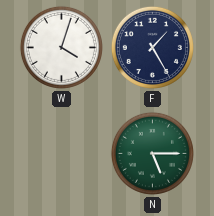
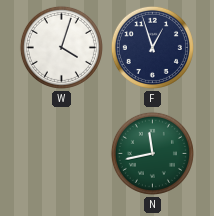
F: 1:25 -> 12:57 (152, 47)
N: 5:15 -> 11:43 (152, 153)
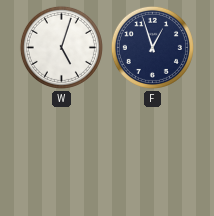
W: 4:03 -> 5:03 (61, 47)
N: 11:43 -> none (152, 153)
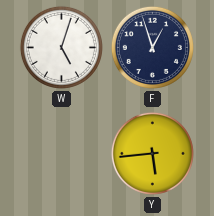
Y: none -> 5:44 (152, 153)
